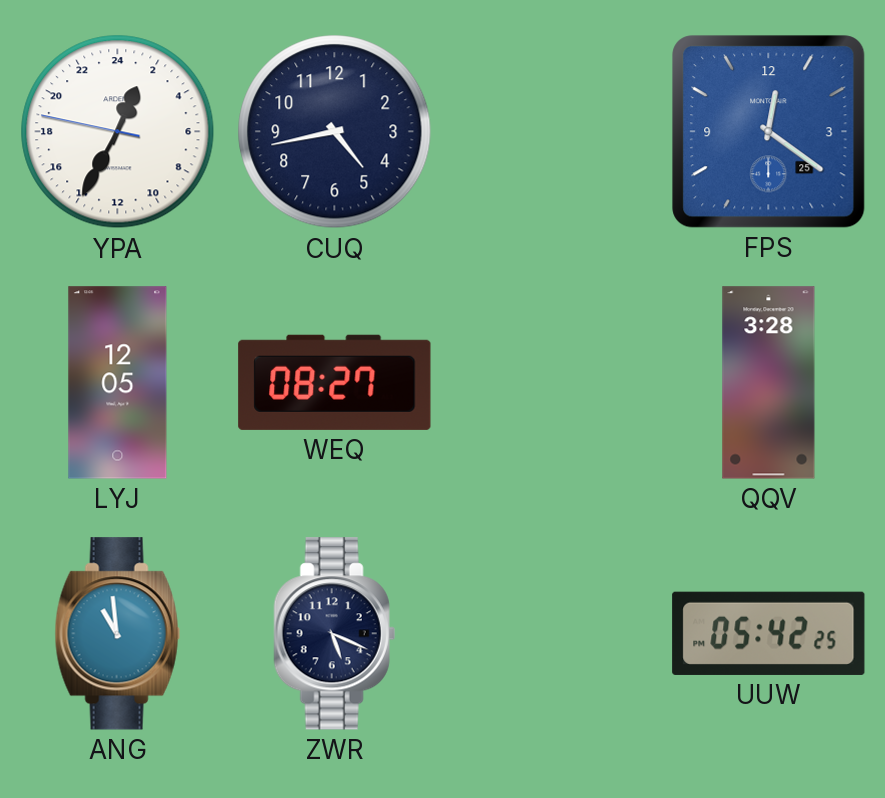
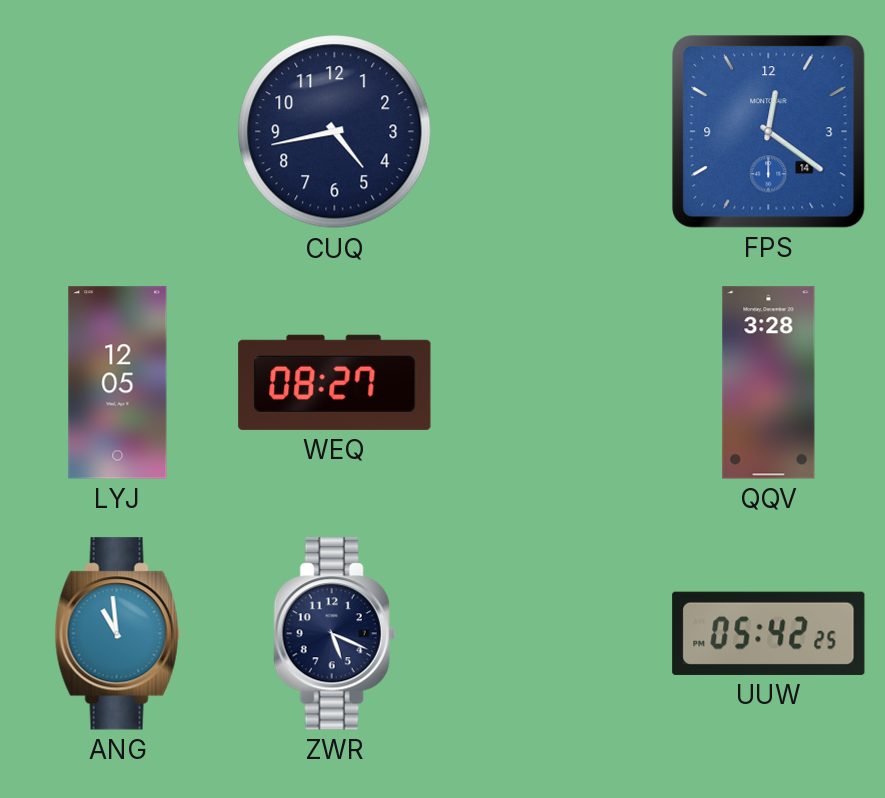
YPA: 1:34 -> none (118, 132)
FPS date: 25 -> 14 (769, 132)
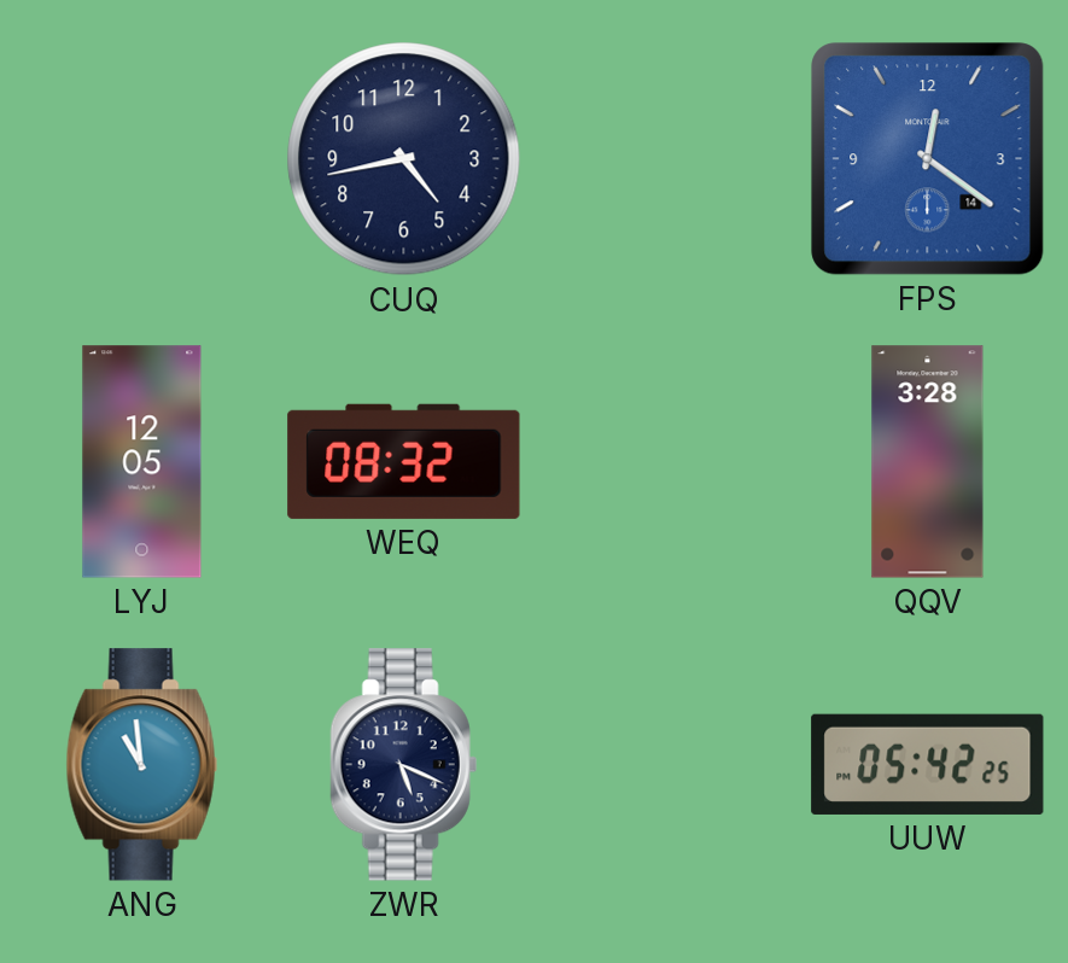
WEQ: 08:27 -> 08:32 (404, 461)
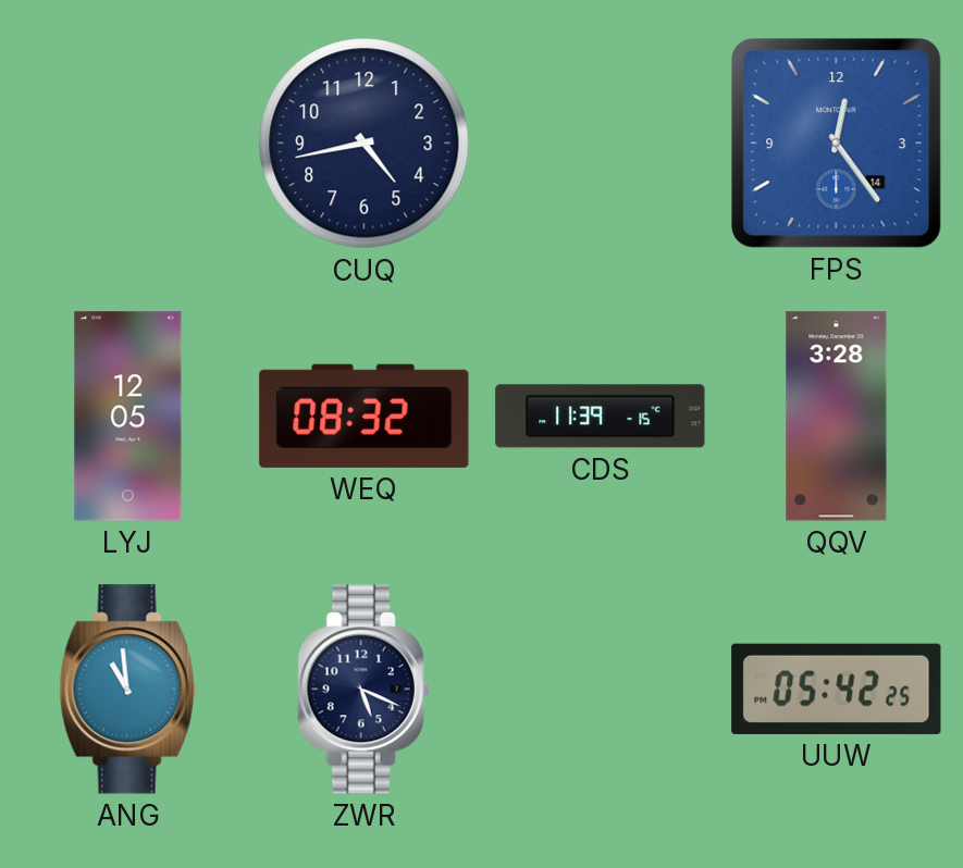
FPS: 12:21 -> 12:24 (837, 144)
CDS: none -> 11:39 (601, 417)
